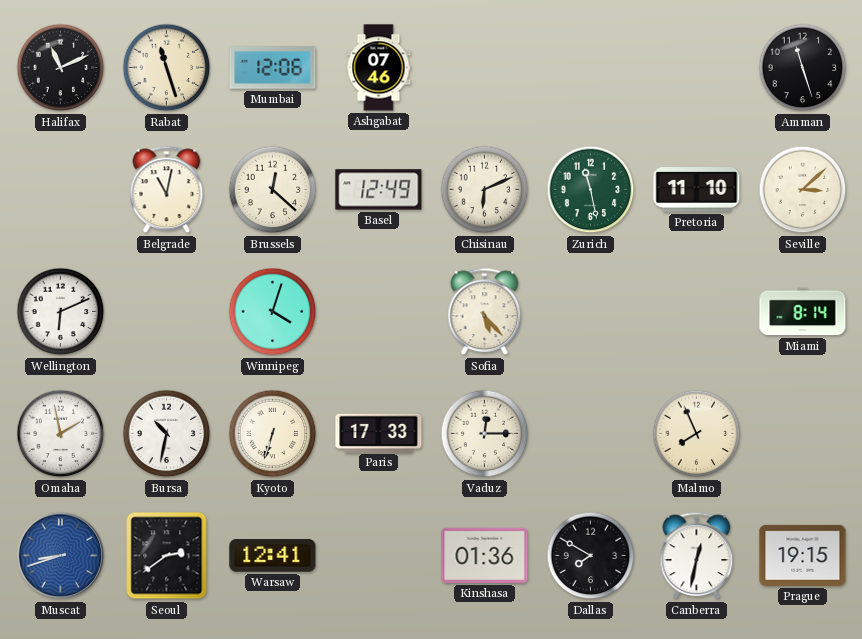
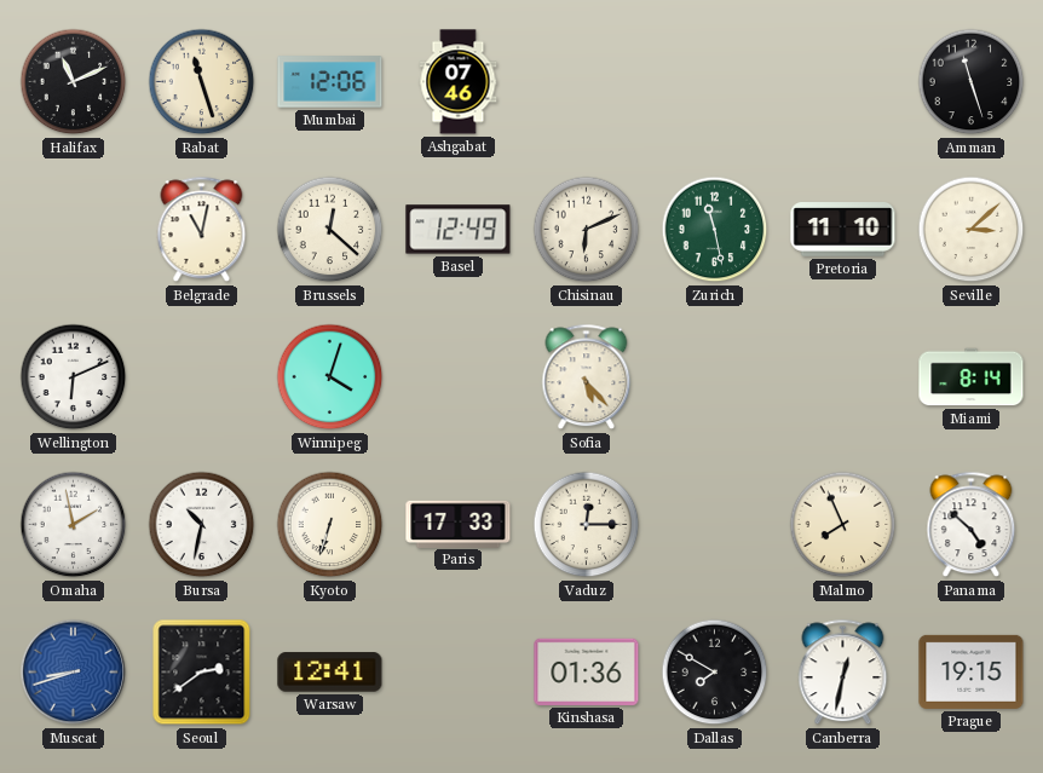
Panama: none -> 4:52 (972, 525)
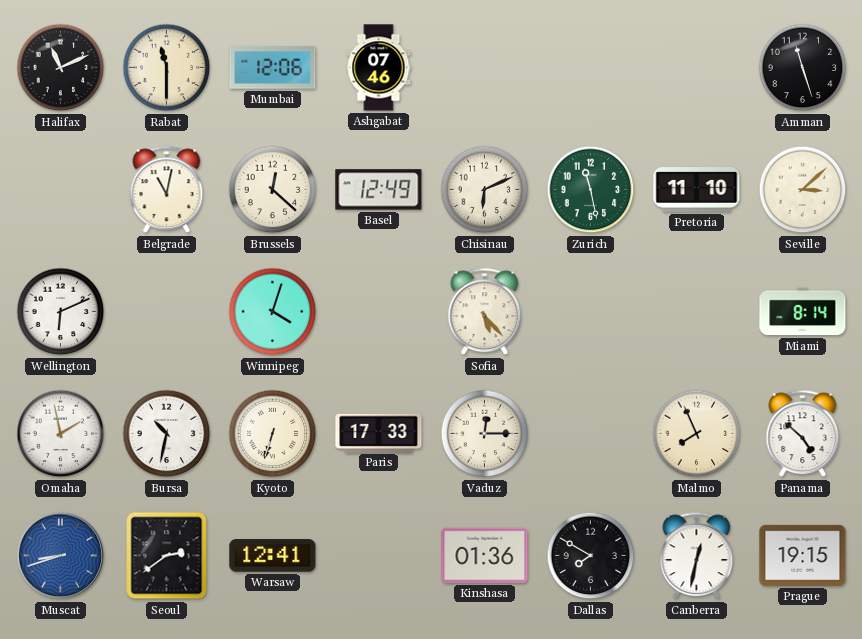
Rabat: 11:27 -> 11:30 (167, 68)
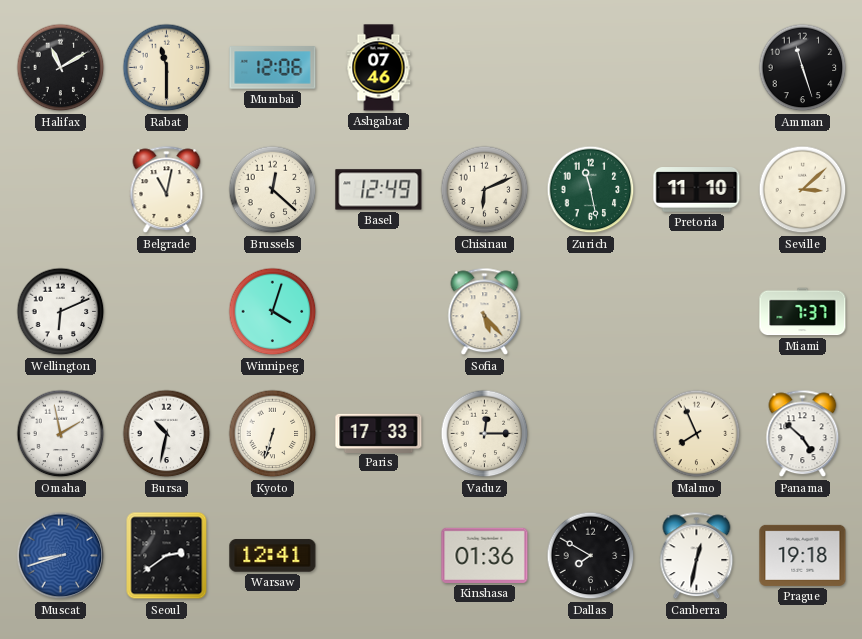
Halifax: 11:11 -> 11:10 (61, 68)
Miami: 8:14 -> 7:37 (803, 312)
Prague: 19:15 -> 19:18 (803, 555)
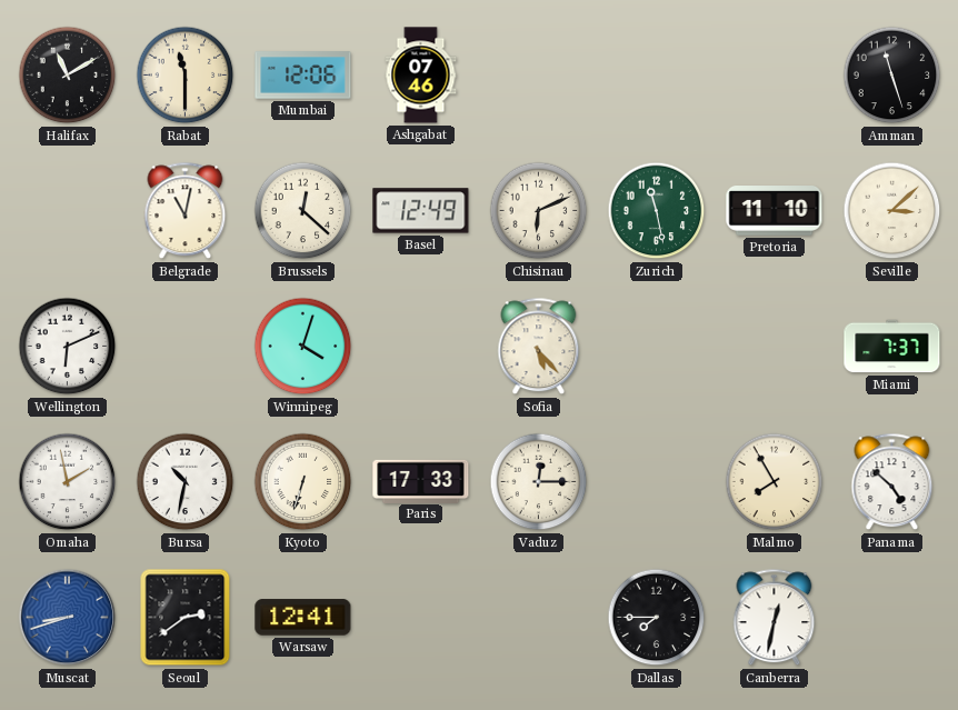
Malmo: 7:56 -> 7:55 (775, 482)
Kinshasa: 01:36 -> none (485, 555)
Dallas: 7:50 -> 7:45 (657, 618)
Prague: 19:18 -> none (803, 555)
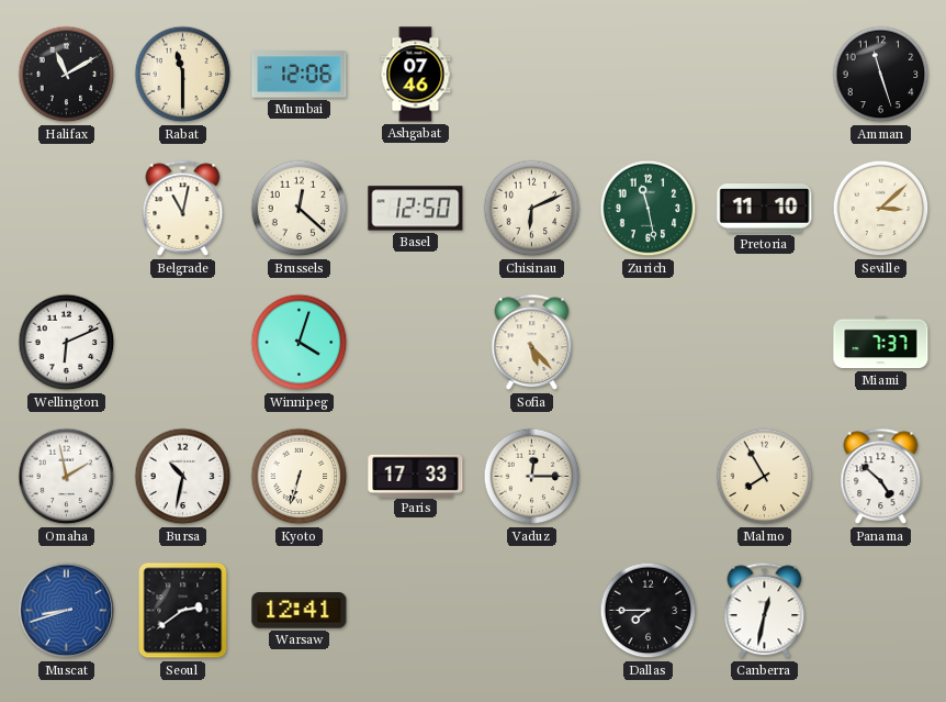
Basel: 12:49 -> 12:50 (416, 209)
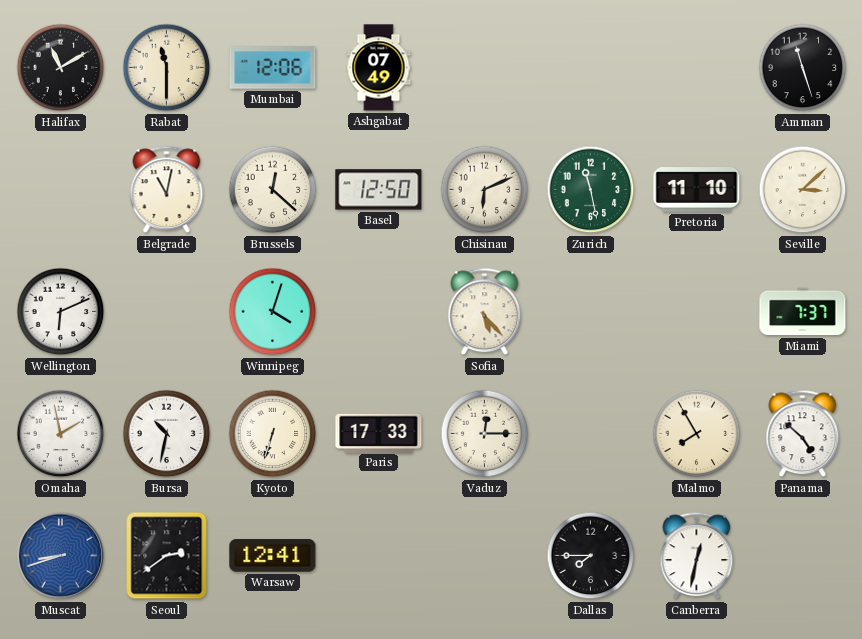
Ashgabat: 07:46 -> 07:49 (379, 68)
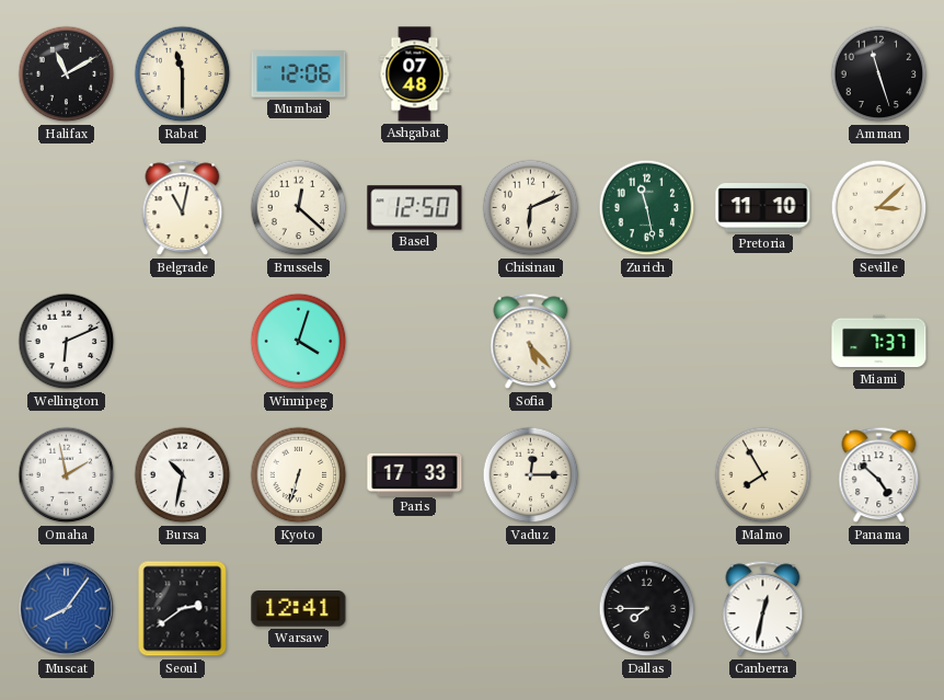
Ashgabat: 07:49 -> 07:48 (415, 74)
Muscat: 8:42 -> 8:06 (67, 609)
